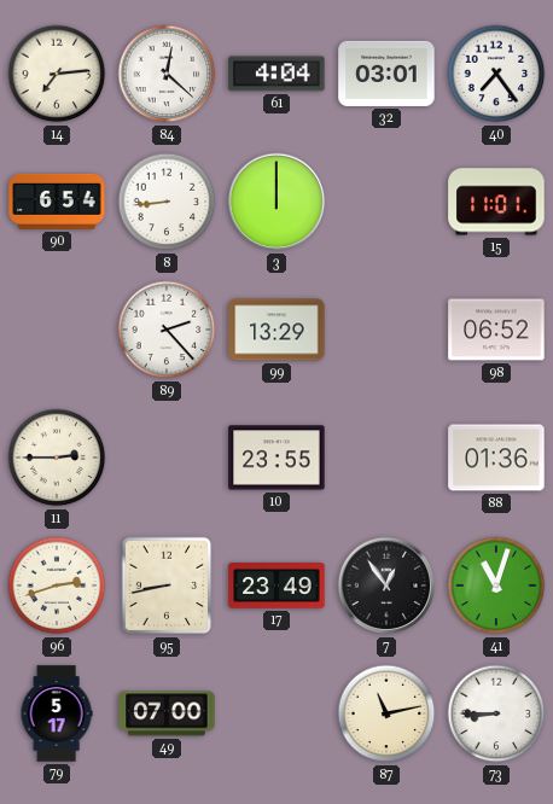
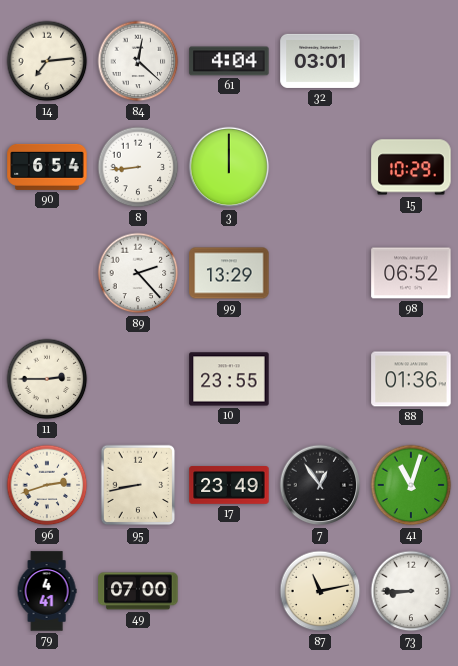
40: 7:24 -> none (496, 74)
15: 11:01 -> 10:29 (411, 167)
79: 5:17 -> 4:41 (47, 591)
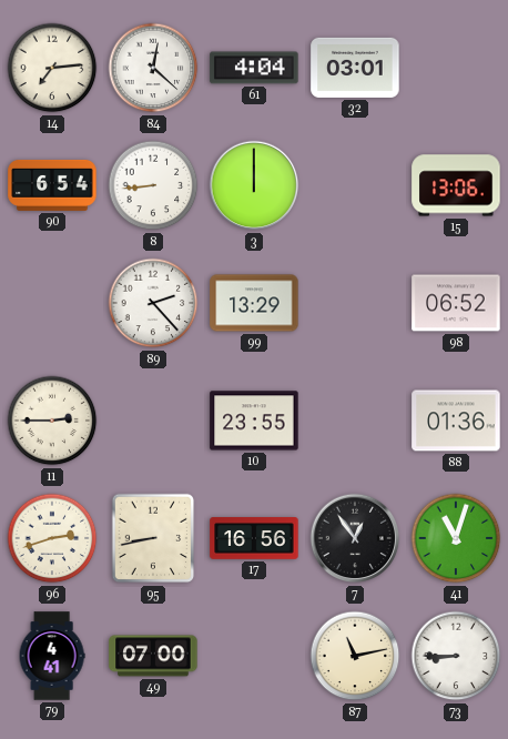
15: 10:29 -> 13:06 (456, 185)
17: 23:49 -> 16:56 (254, 538)
